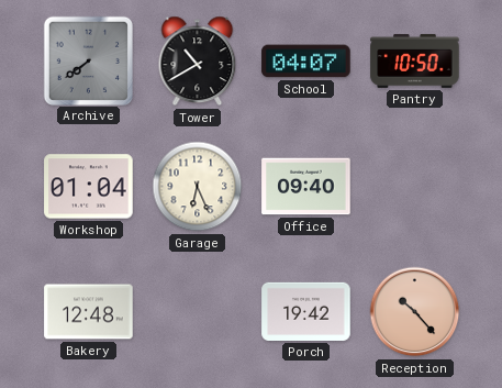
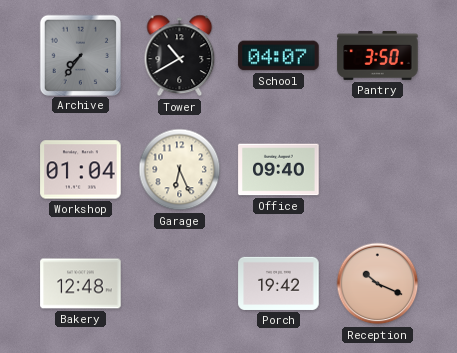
Archive: 7:39 -> 7:36 (80, 55)
Pantry: 10:50 -> 3:50 (378, 56)
Reception: 10:23 -> 10:19 (378, 284)
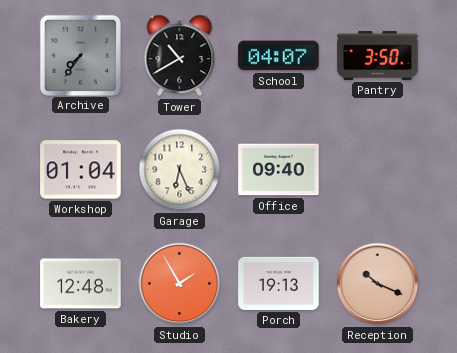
Studio: none -> 1:55 (180, 284)
Porch: 19:42 -> 19:13 (279, 283)
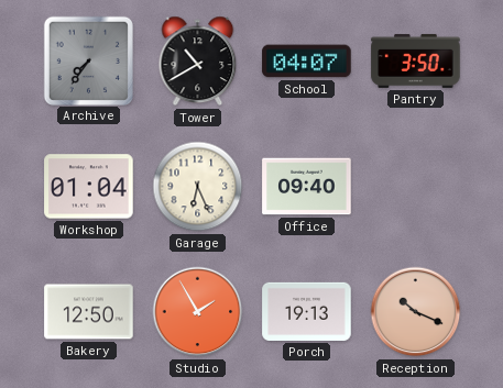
Bakery: 12:48 -> 12:50 (89, 312)
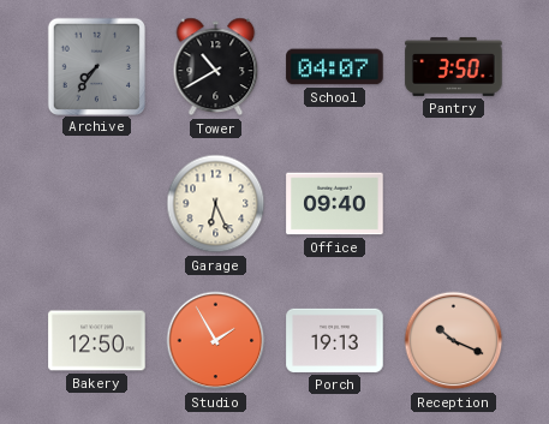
Workshop: 01:04 -> none (89, 187)
